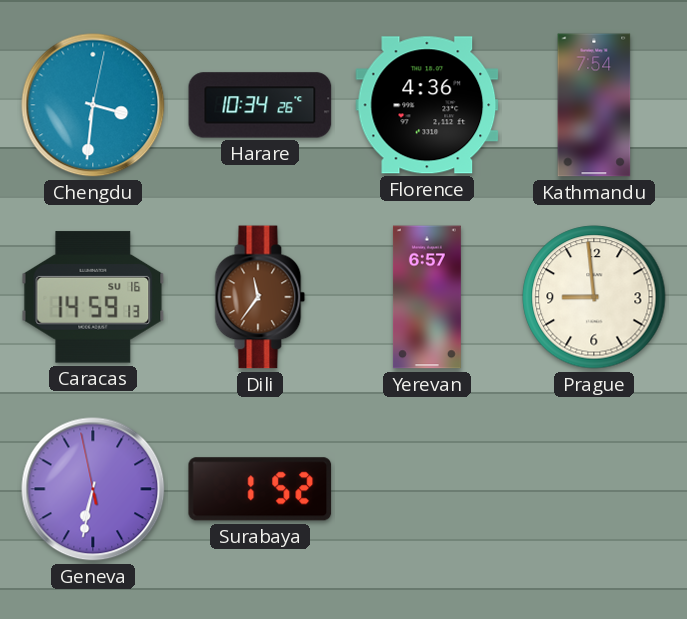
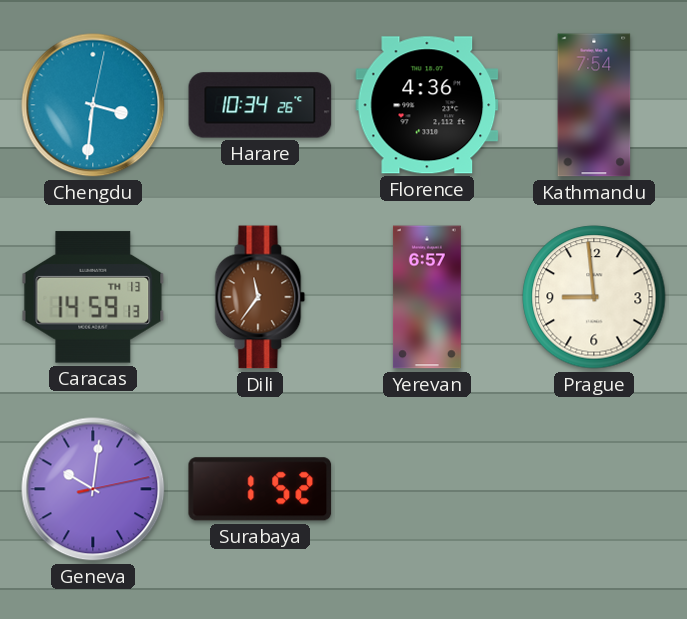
Caracas date: SU 16 -> TH 13 (93, 297)
Geneva: 6:31 -> 10:01 (93, 489)
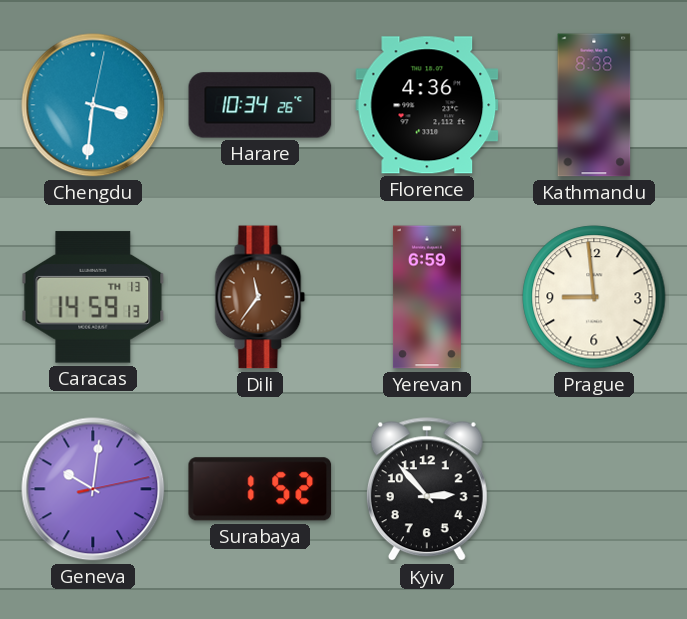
Kathmandu: 7:54 -> 8:38 (594, 105)
Yerevan: 6:57 -> 6:59 (427, 297)
Kyiv: none -> 2:53 (427, 490)
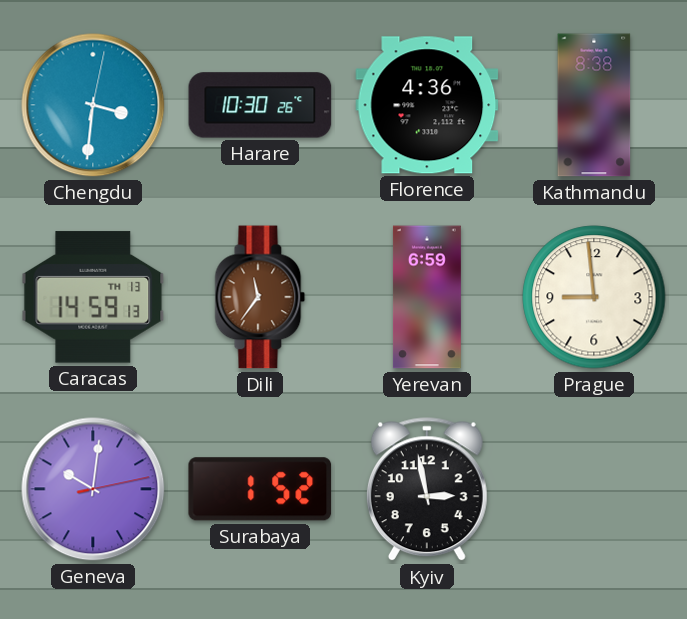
Harare: 10:34 -> 10:30 (260, 105)
Kyiv: 2:53 -> 2:58 (427, 490)
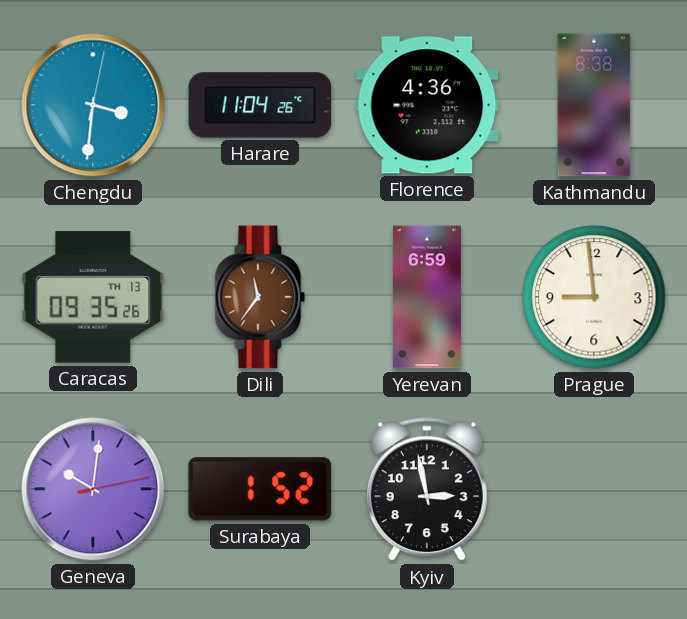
Harare: 10:30 -> 11:04 (260, 105)
Caracas: 14:59 -> 09:35 (93, 297)
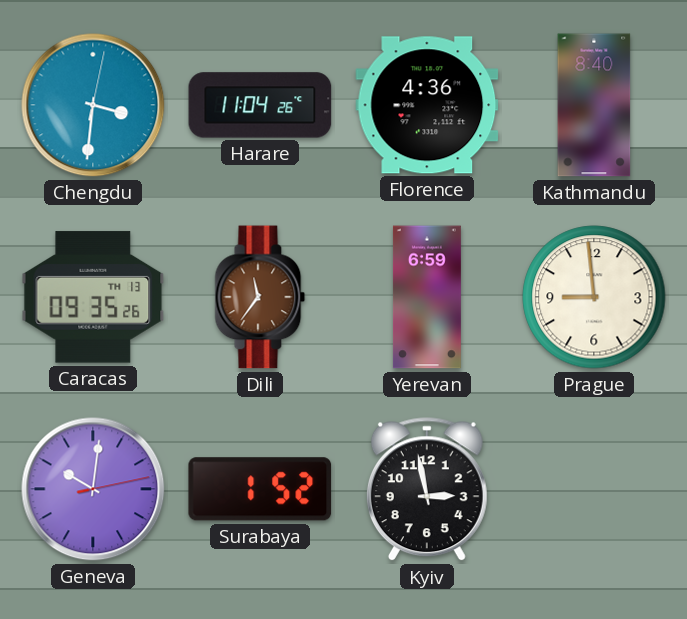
Kathmandu: 8:38 -> 8:40 (594, 105)
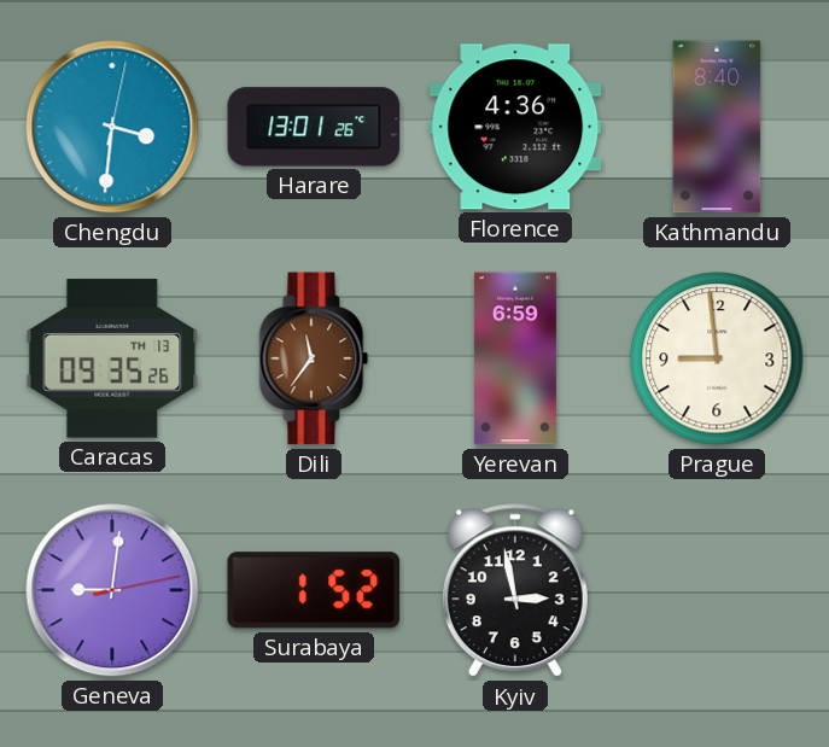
Harare: 11:04 -> 13:01 (314, 127)
Geneva: 10:01 -> 9:01 (112, 590)
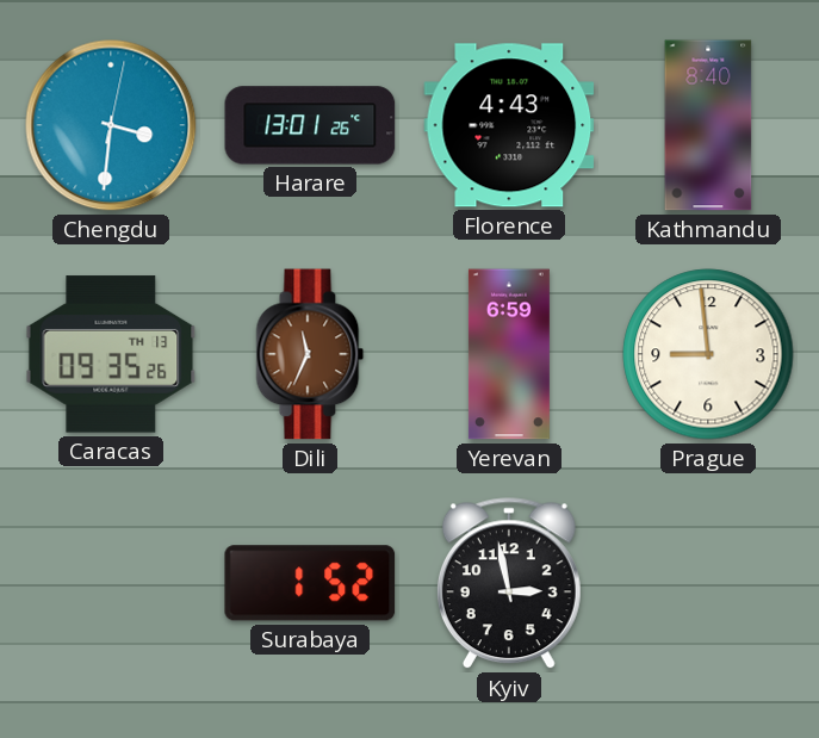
Florence: 4:36 -> 4:43 (509, 125)
Dili: 11:36 -> 11:34 (310, 354)
Geneva: 9:01 -> none (112, 590)
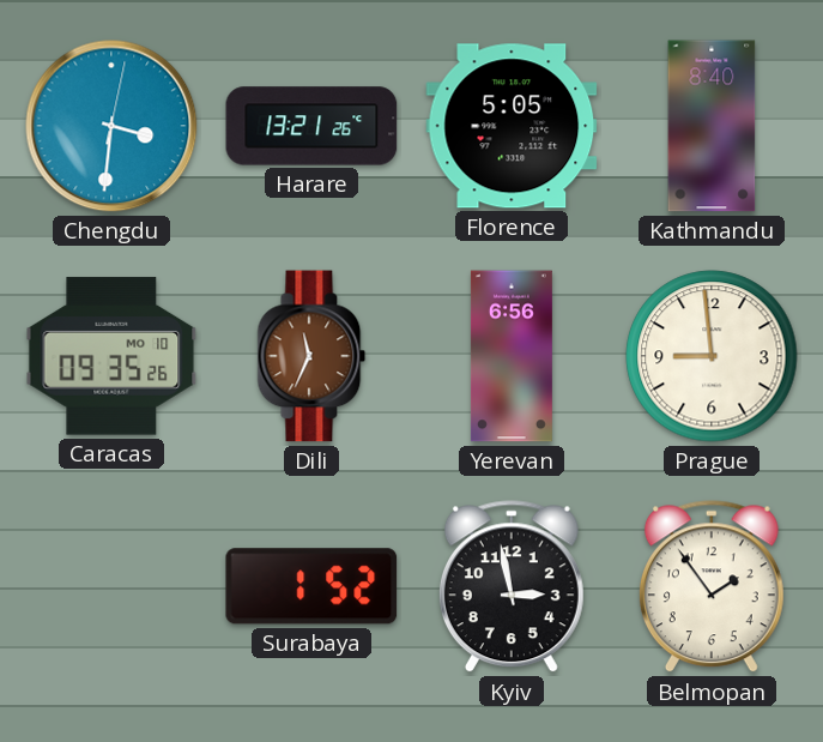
Harare: 13:01 -> 13:21 (311, 126)
Florence: 4:43 -> 5:05 (512, 126)
Caracas date: TH 13 -> MO 10 (111, 356)
Yerevan: 6:59 -> 6:56 (512, 356)
Belmopan: none -> 1:54 (712, 587)
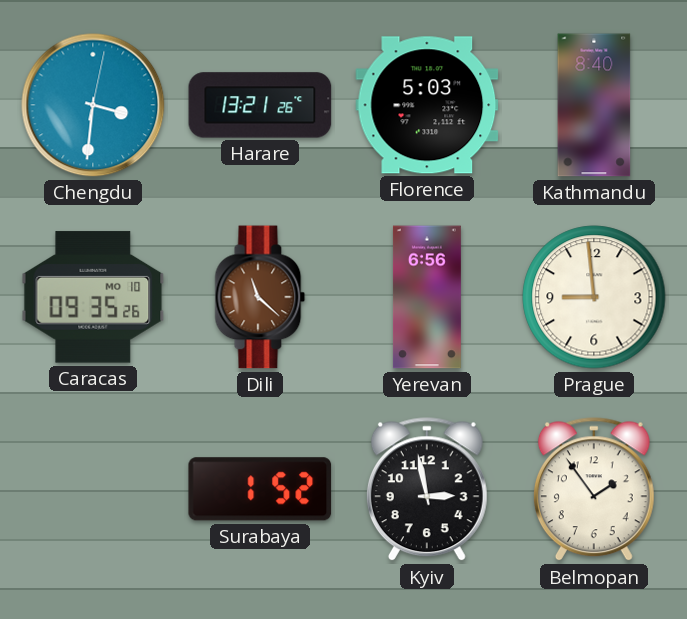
Florence: 5:05 -> 5:03 (427, 105)
Dili: 11:34 -> 11:22 (260, 297)
